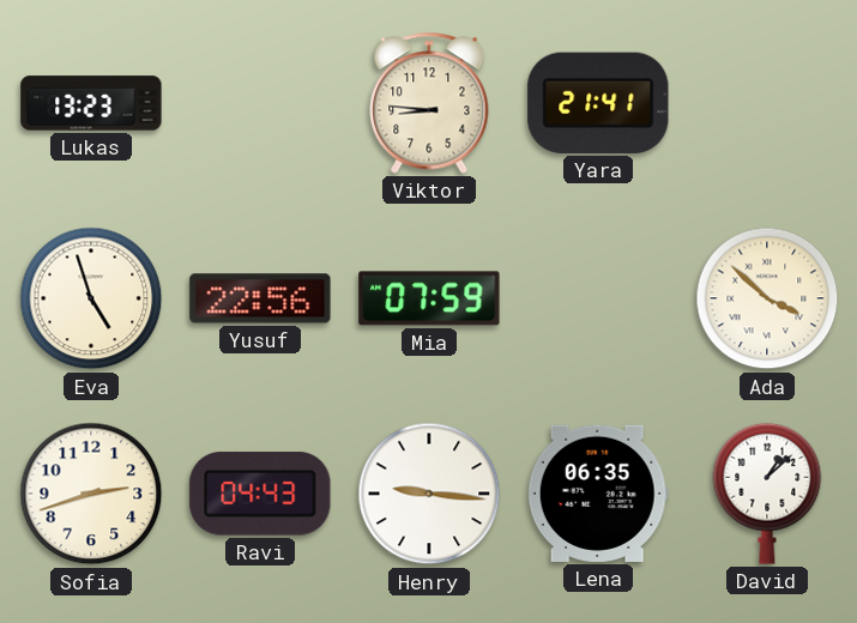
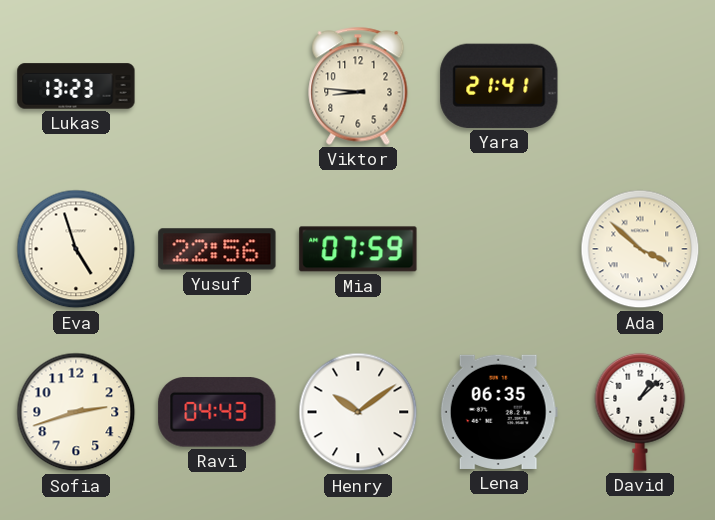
Henry: 9:16 -> 10:09 (358, 412)
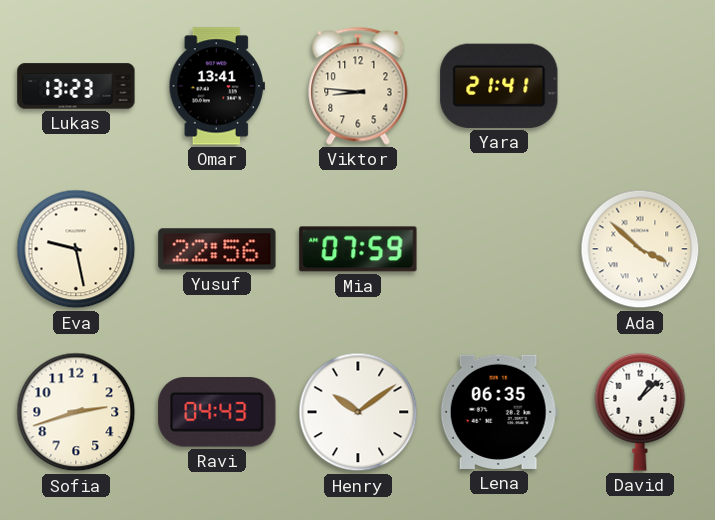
Omar: none -> 13:41 (217, 86)
Eva: 4:57 -> 9:28 (76, 249)
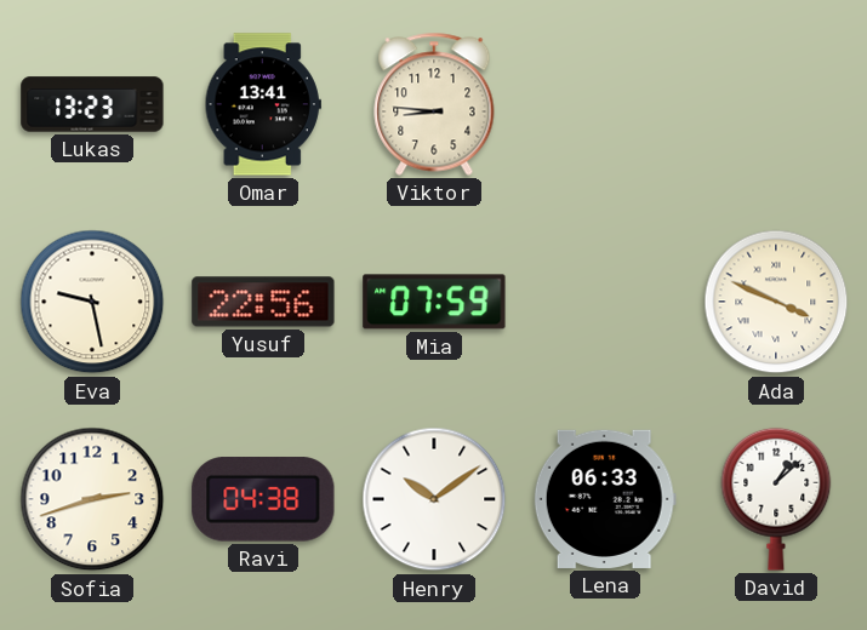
Yara: 21:41 -> none (499, 86)
Ada: 3:52 -> 3:49 (776, 302)
Ravi: 04:43 -> 04:38 (263, 499)
Lena: 06:35 -> 06:33 (605, 499)
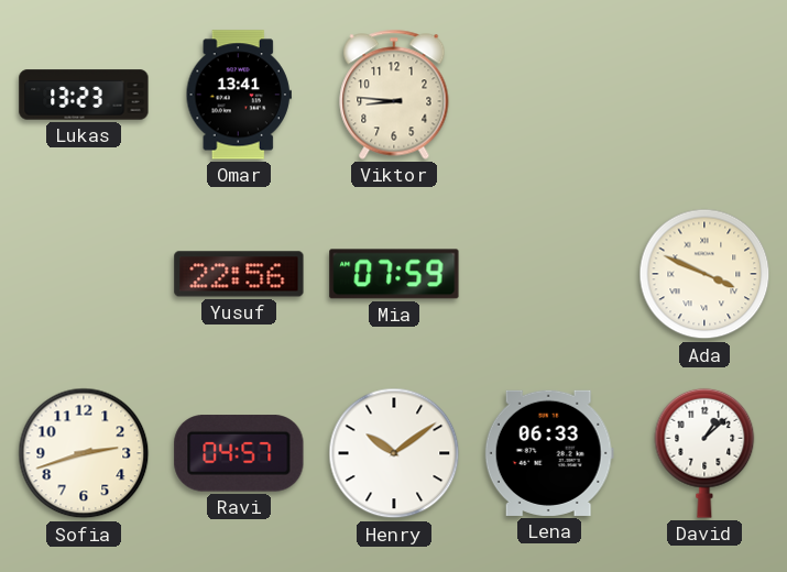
Eva: 9:28 -> none (92, 302)
Ravi: 04:38 -> 04:57 (239, 453)
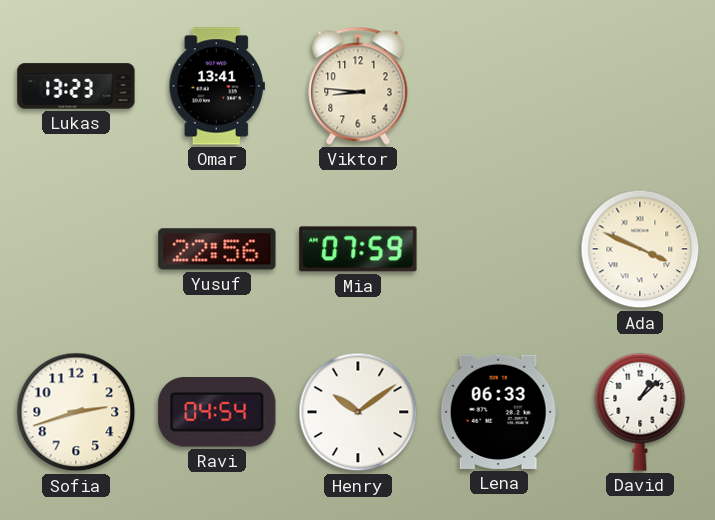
Ravi: 04:57 -> 04:54 (217, 412)
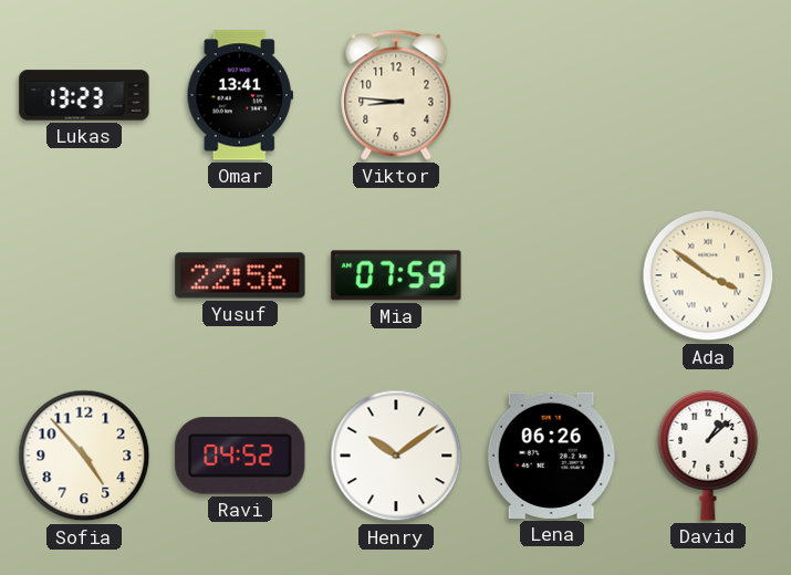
Ada: 3:49 -> 3:51 (708, 275)
Sofia: 2:42 -> 4:53 (84, 456)
Ravi: 04:54 -> 04:52 (240, 456)
Lena: 06:33 -> 06:26 (552, 456)
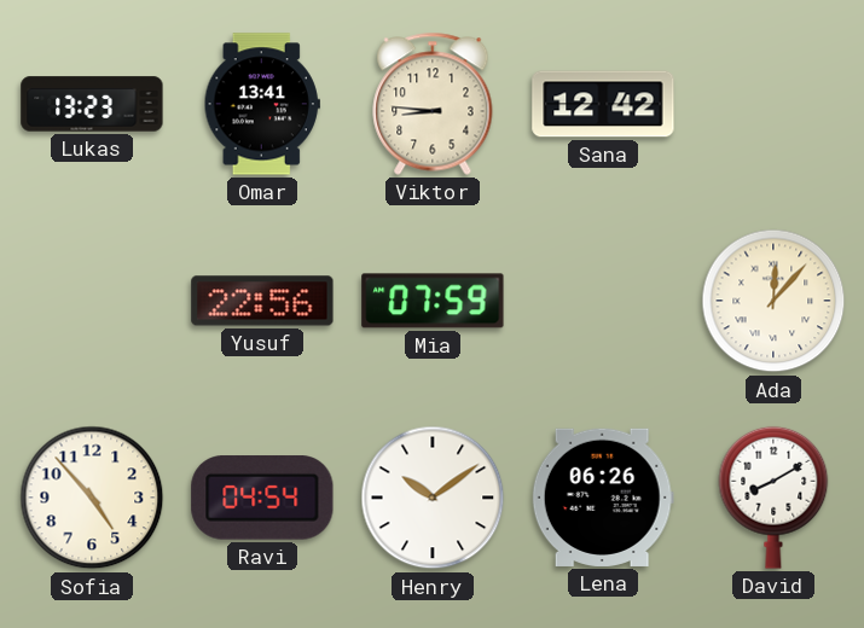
Sana: none -> 12:42 (603, 104)
Ada: 3:51 -> 12:07 (773, 301)
Ravi: 04:52 -> 04:54 (262, 498)
David: 1:08 -> 8:10 (773, 498)
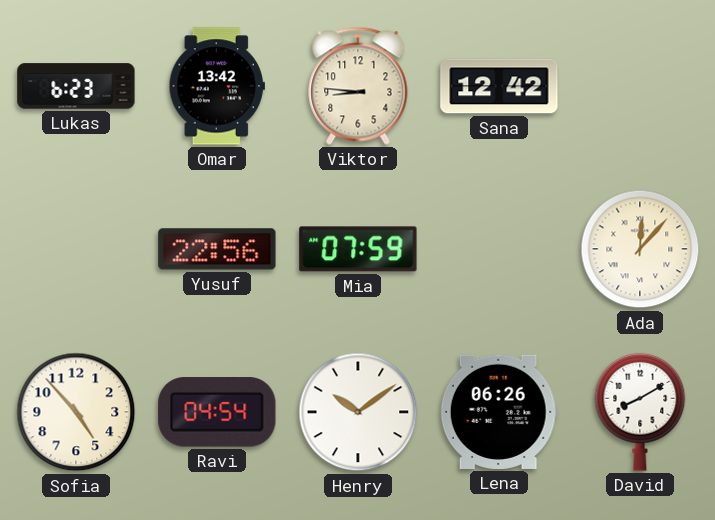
Lukas: 13:23 -> 6:23 (76, 86)
Omar: 13:41 -> 13:42 (217, 86)
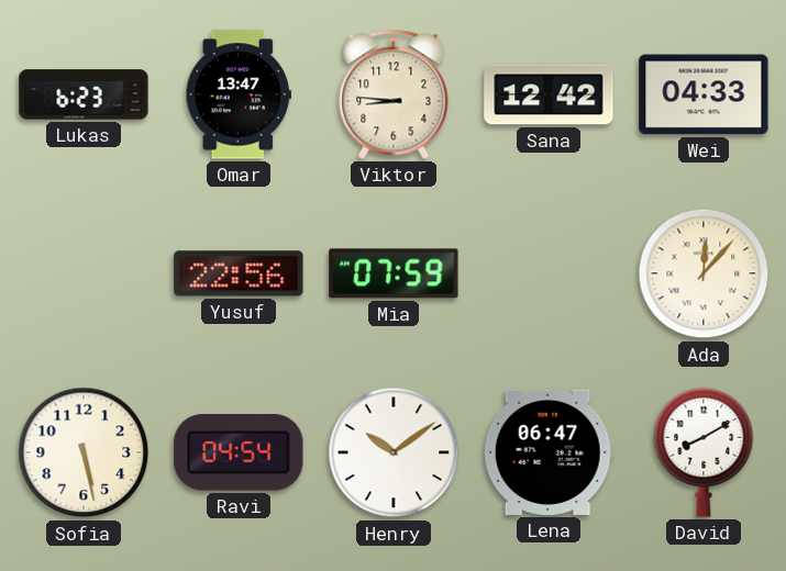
Omar: 13:42 -> 13:47 (239, 94)
Wei: none -> 04:33 (704, 94)
Sofia: 4:53 -> 5:28 (84, 452)
Lena: 06:26 -> 06:47 (549, 452)
